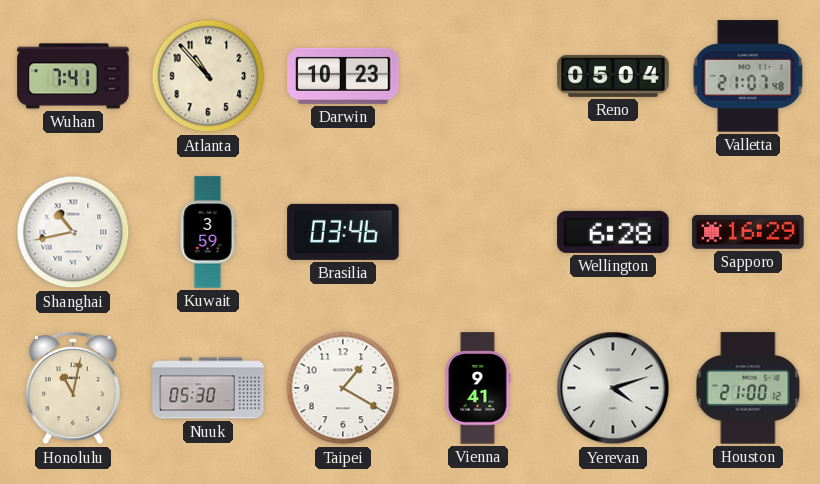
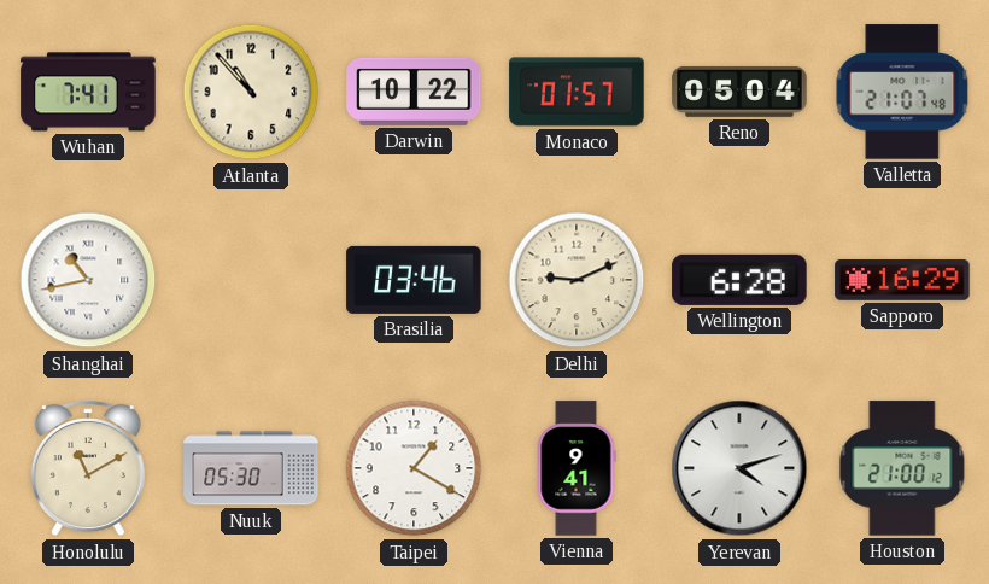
Darwin: 10:23 -> 10:22 (414, 92)
Monaco: none -> 01:57 (577, 92)
Kuwait: 3:59 -> none (208, 232)
Delhi: none -> 9:11 (577, 280)
Honolulu: 11:02 -> 11:10 (88, 469)
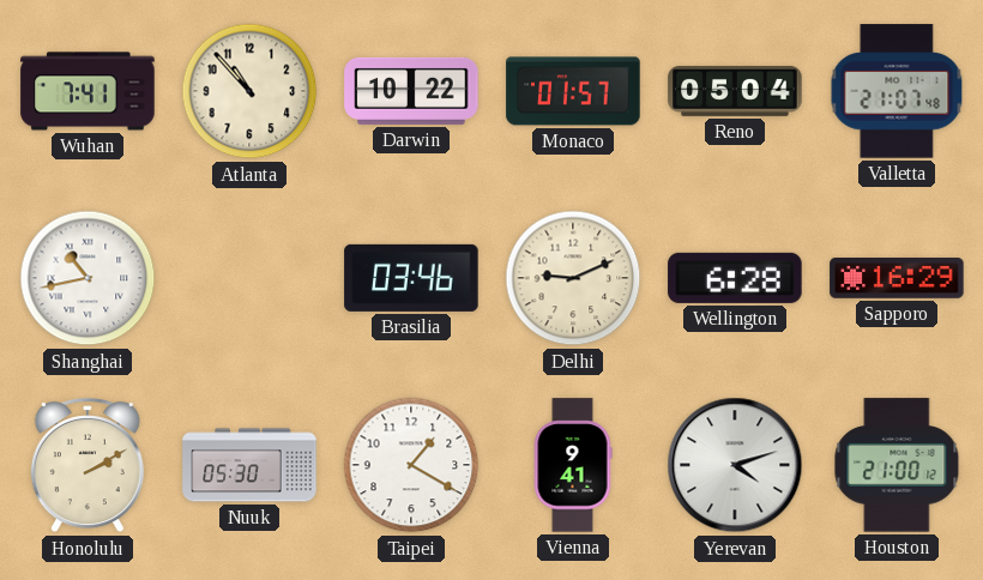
Honolulu: 11:10 -> 2:10 (88, 466)
